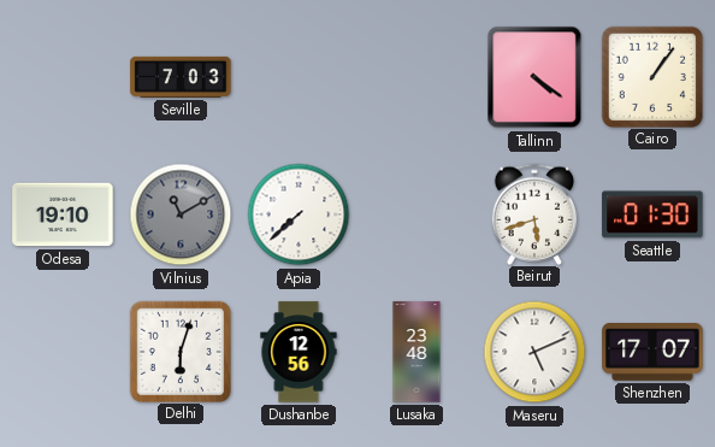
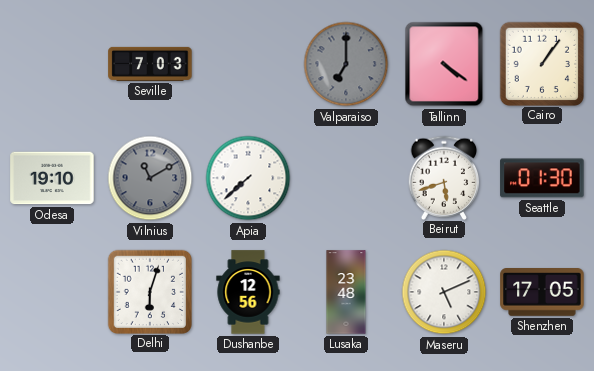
Valparaiso: none -> 7:00 (346, 64)
Shenzhen: 17:07 -> 17:05 (542, 292)
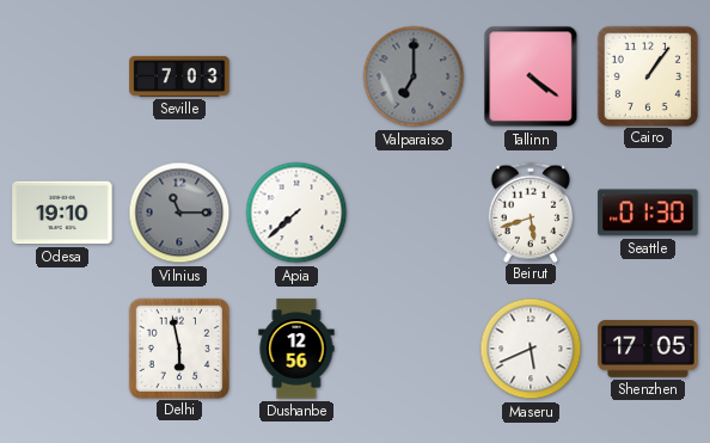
Vilnius: 11:10 -> 11:15 (179, 213)
Delhi: 6:03 -> 5:58 (178, 347)
Lusaka: 23:48 -> none (346, 292)
Maseru: 5:11 -> 5:41 (531, 349)
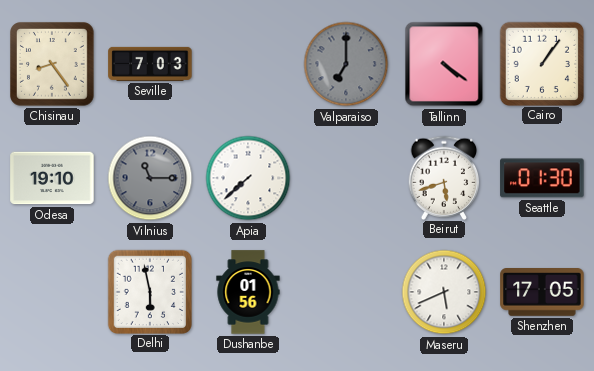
Chisinau: none -> 8:24 (53, 65)
Dushanbe: 12:56 -> 01:56 (248, 292)
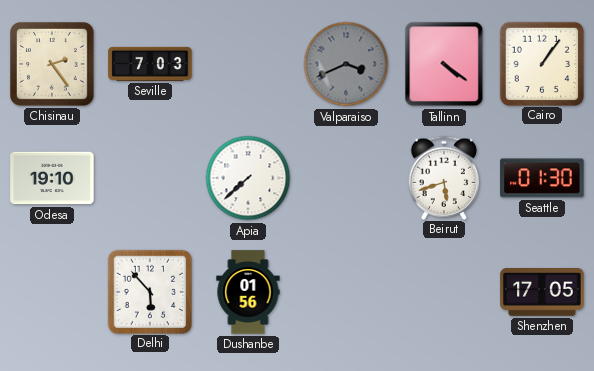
Chisinau: 8:24 -> 2:24 (53, 65)
Valparaiso: 7:00 -> 3:41 (346, 64)
Vilnius: 11:15 -> none (150, 178)
Delhi: 5:58 -> 5:53 (149, 291)
Maseru: 5:41 -> none (444, 292)
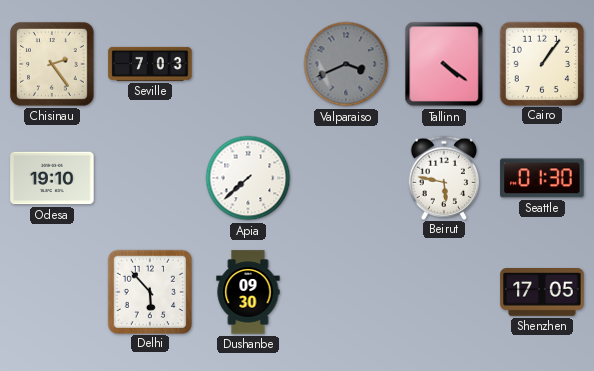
Beirut: 5:42 -> 5:47 (444, 177)
Dushanbe: 01:56 -> 09:30 (248, 292)
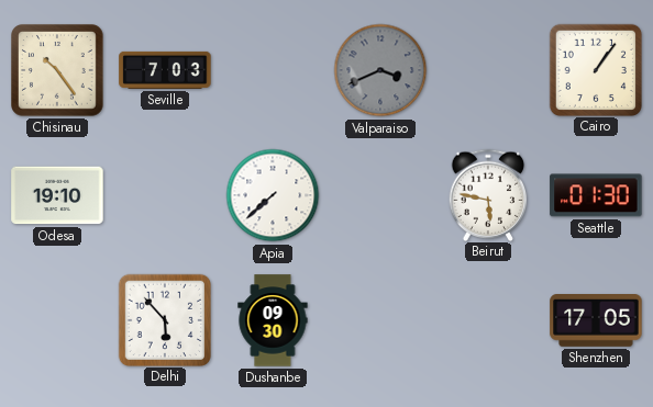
Chisinau: 2:24 -> 10:24 (58, 71)
Tallinn: 4:21 -> none (444, 64)
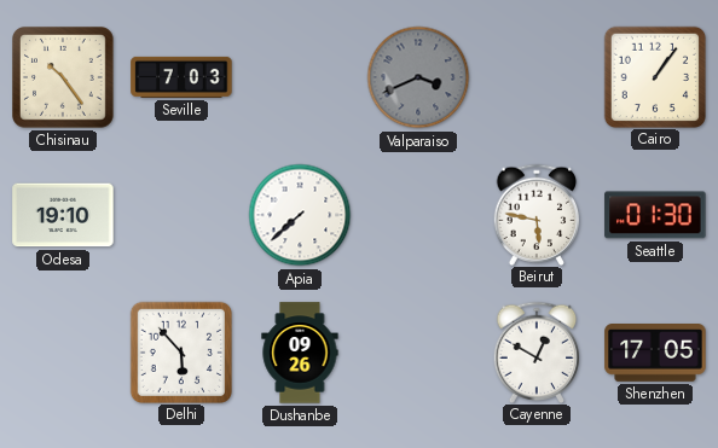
Dushanbe: 09:30 -> 09:26 (300, 353)
Cayenne: none -> 12:50 (537, 351)
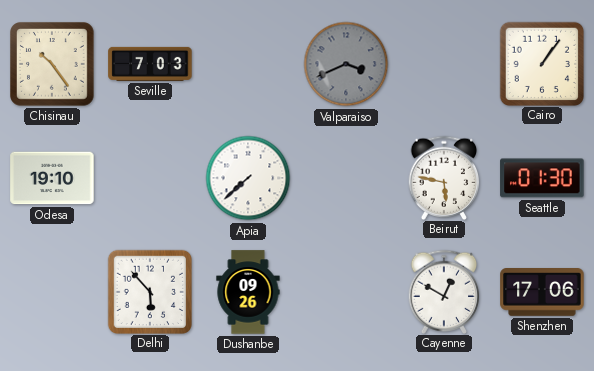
Shenzhen: 17:05 -> 17:06 (542, 292)
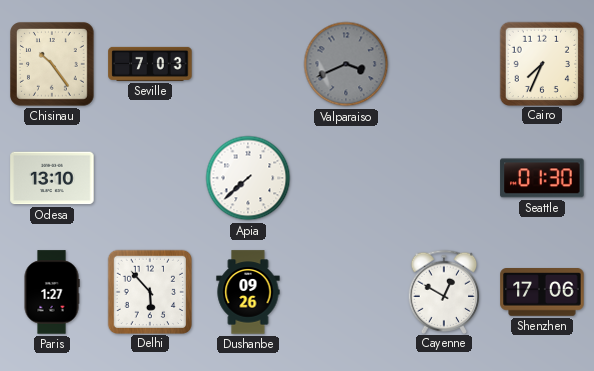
Cairo: 1:06 -> 7:34 (541, 63)
Odesa: 19:10 -> 13:10 (52, 178)
Beirut: 5:47 -> none (444, 177)
Paris: none -> 1:27 (52, 292)
